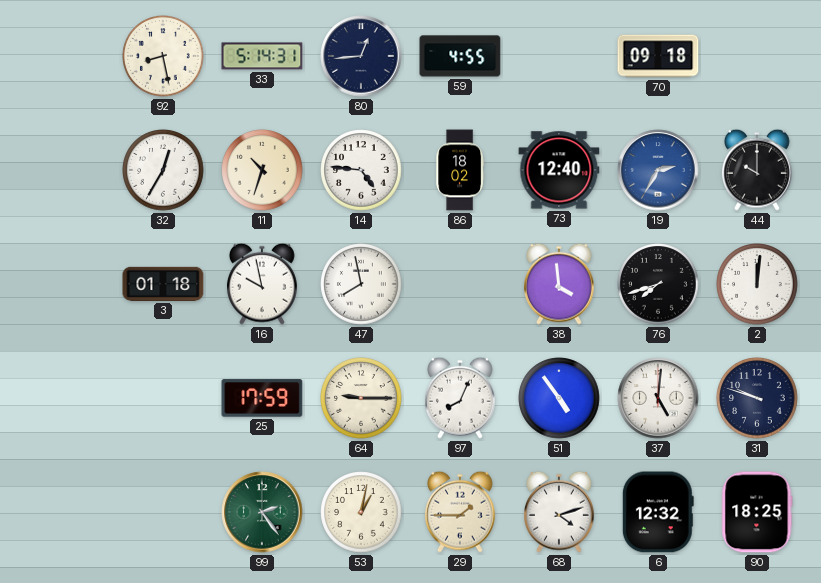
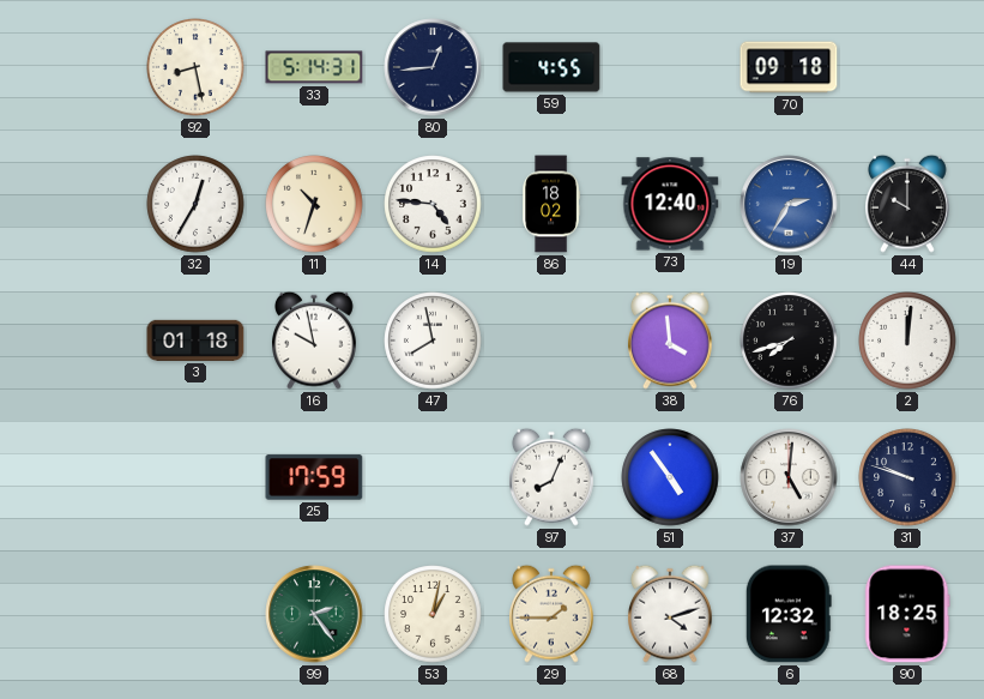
64: 9:15 -> none (361, 398)
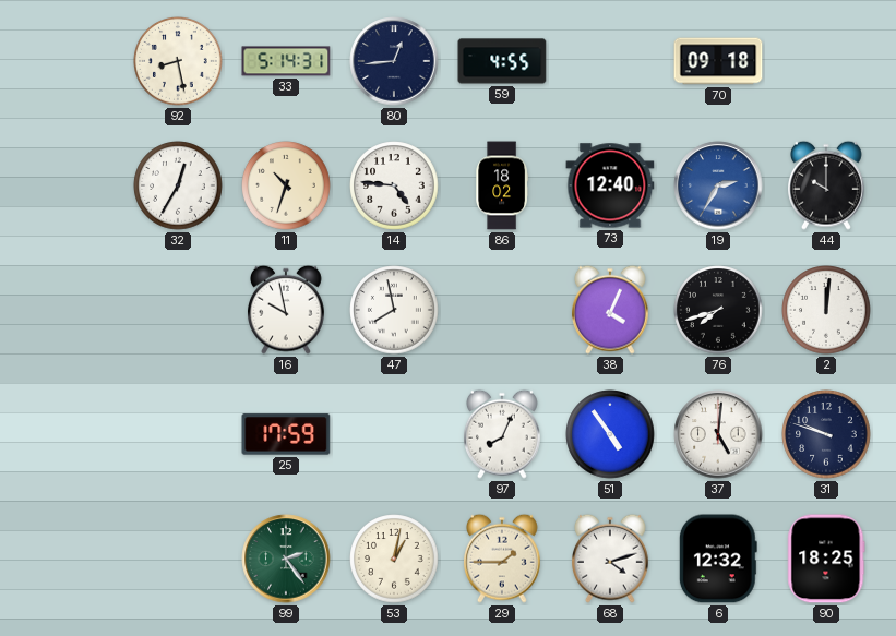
3: 01:18 -> none (195, 341)
38: 3:59 -> 4:04 (611, 310)
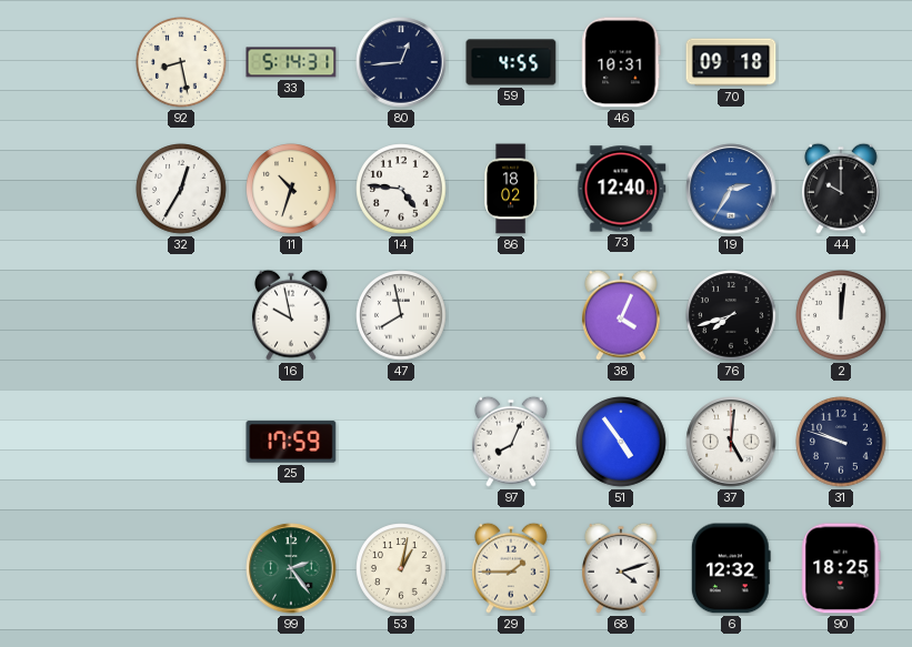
46: none -> 10:31 (621, 62)
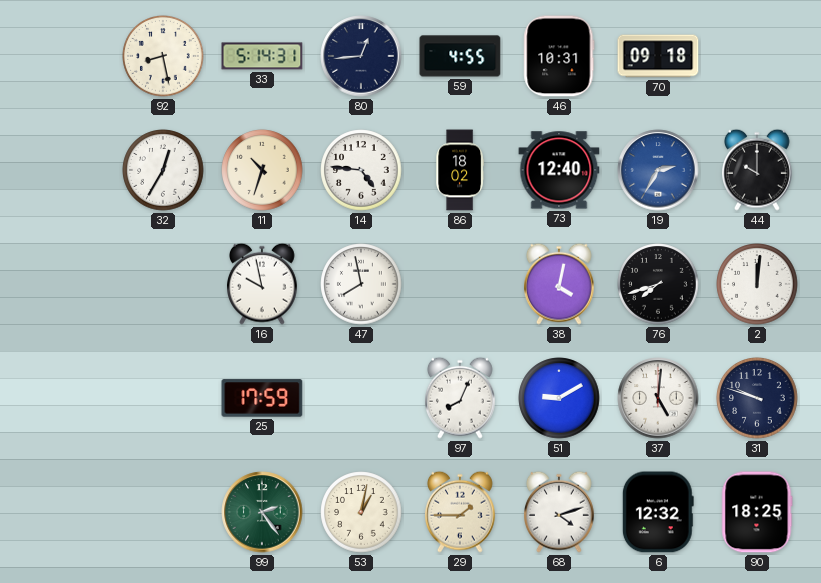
38: 4:04 -> 4:02 (560, 284)
51: 4:54 -> 9:10 (559, 398)
